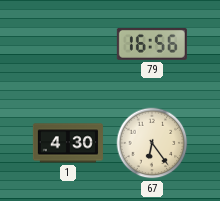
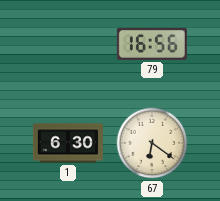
1: 4:30 -> 6:30 (68, 143)
67: 6:24 -> 6:21 (152, 143)
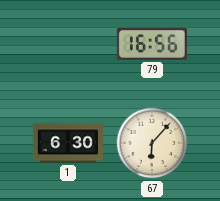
67: 6:21 -> 6:07 (152, 143)
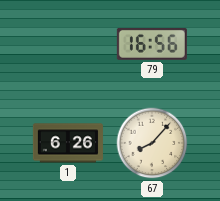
1: 6:30 -> 6:26 (68, 143)
67: 6:07 -> 8:07 (152, 143)
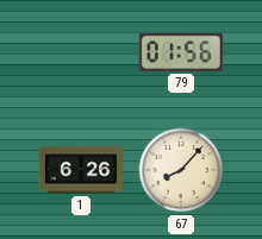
79: 16:56 -> 01:56 (181, 52)
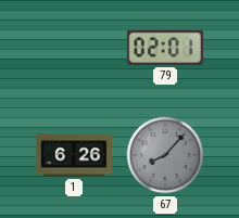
79: 01:56 -> 02:01 (165, 48)
67 dial: cream -> grey (165, 155)
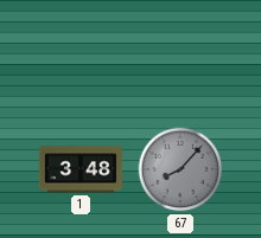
79: 02:01 -> none (165, 48)
1: 6:26 -> 3:48 (81, 169)
